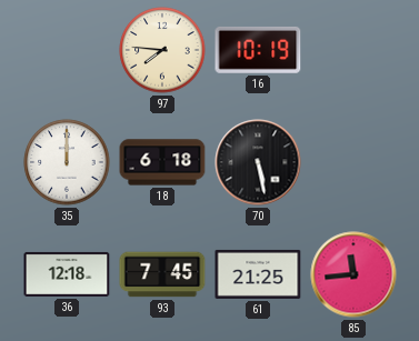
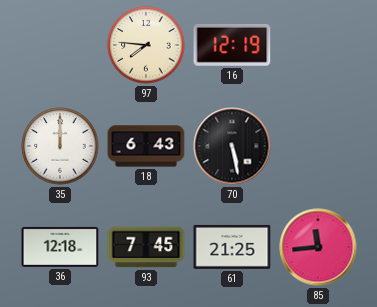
16: 10:19 -> 12:19 (232, 45)
18: 6:18 -> 6:43 (146, 146)
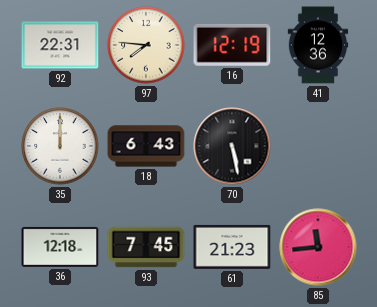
92: none -> 22:31 (60, 45)
41: none -> 12:36 (318, 45)
61: 21:25 -> 21:23 (232, 247)
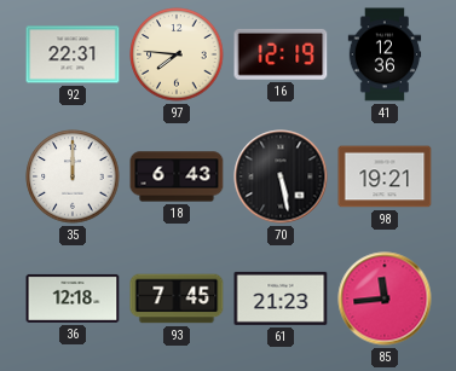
98: none -> 19:21 (385, 176)
